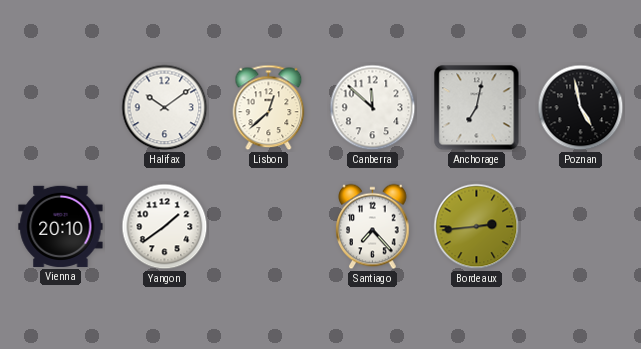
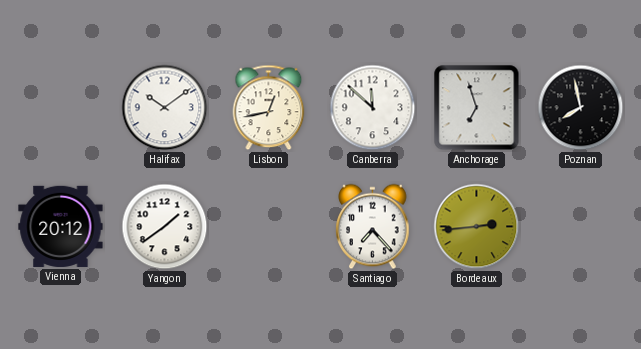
Lisbon: 12:38 -> 12:43 (269, 108)
Anchorage: 7:02 -> 6:57 (477, 108)
Poznan: 4:58 -> 7:58 (581, 108)
Vienna: 20:10 -> 20:12 (61, 226)
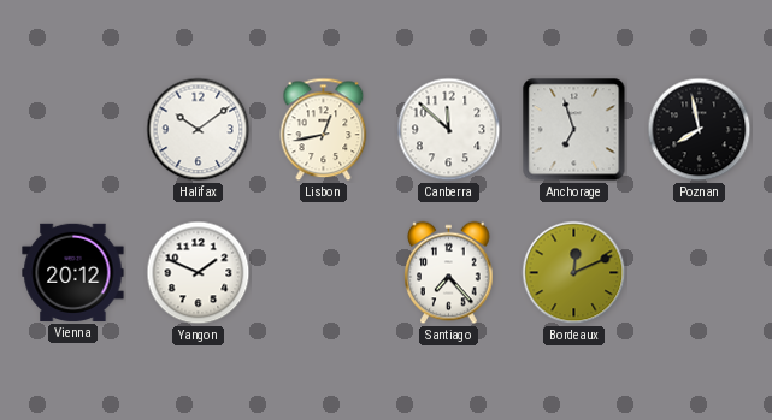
Yangon: 1:39 -> 1:49 (199, 273)
Bordeaux: 2:44 -> 12:11 (574, 273)
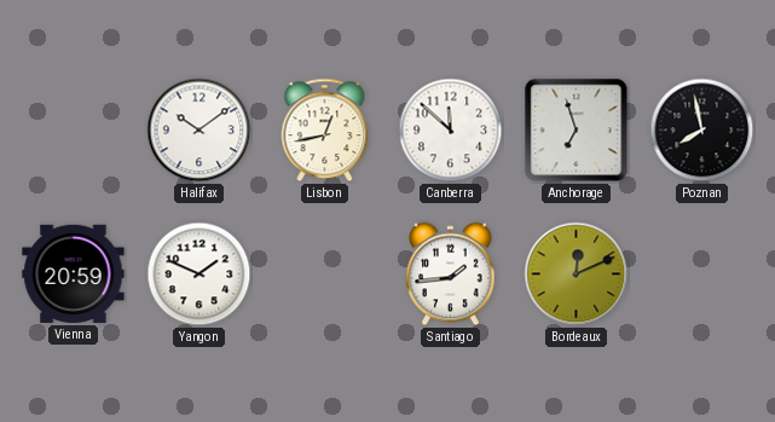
Vienna: 20:12 -> 20:59 (74, 273)
Santiago: 7:23 -> 1:44 (451, 274)
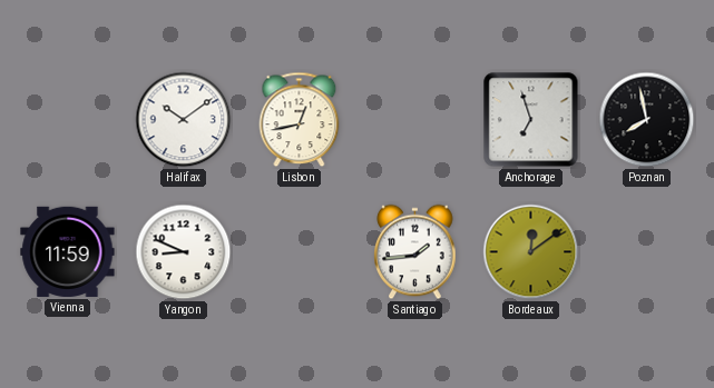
Canberra: 11:52 -> none (451, 131)
Vienna: 20:59 -> 11:59 (68, 251)
Yangon: 1:49 -> 8:49 (184, 252)
Bordeaux: 12:11 -> 12:09 (531, 252)
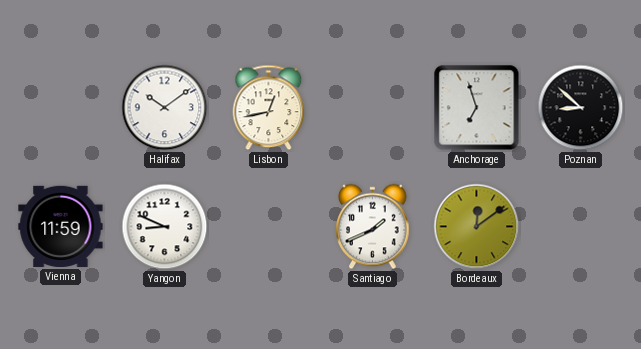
Poznan: 7:58 -> 8:52 (581, 108)
Santiago: 1:44 -> 1:41 (373, 227)
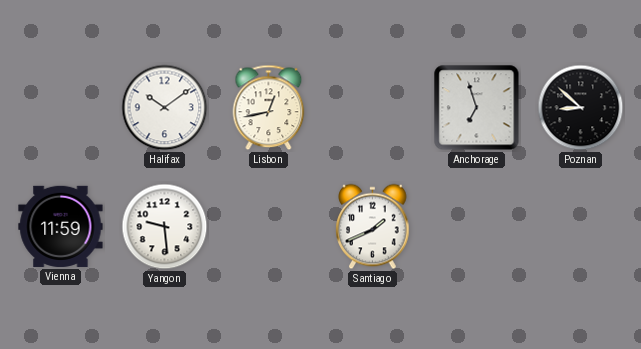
Yangon: 8:49 -> 9:29 (165, 227)
Bordeaux: 12:09 -> none (477, 227)
